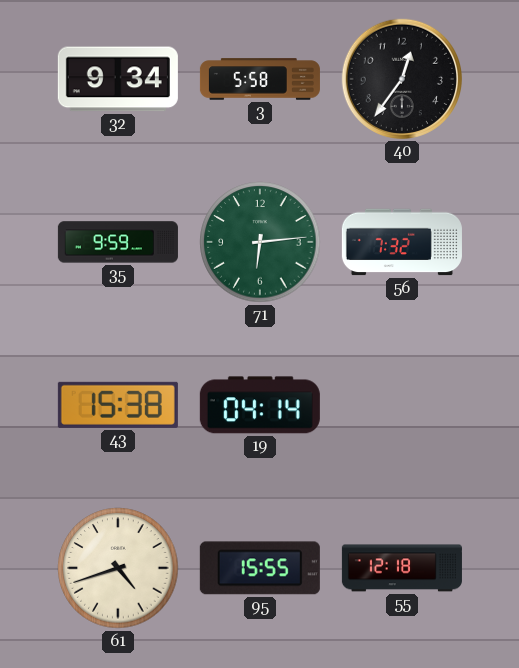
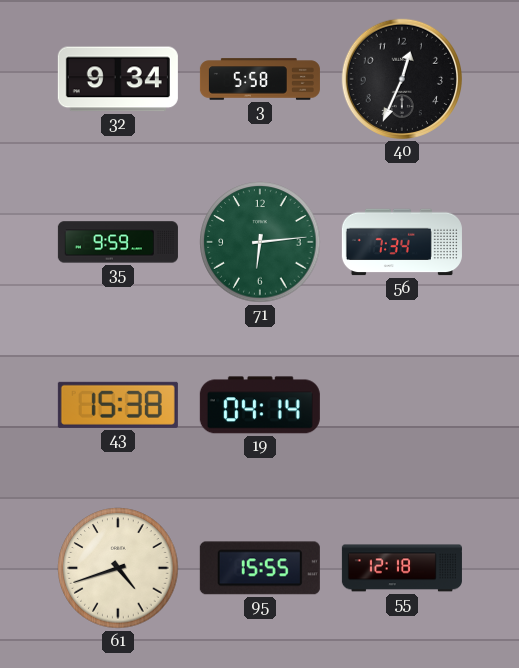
40: 12:36 -> 12:34 (402, 79)
56: 7:32 -> 7:34 (402, 242)
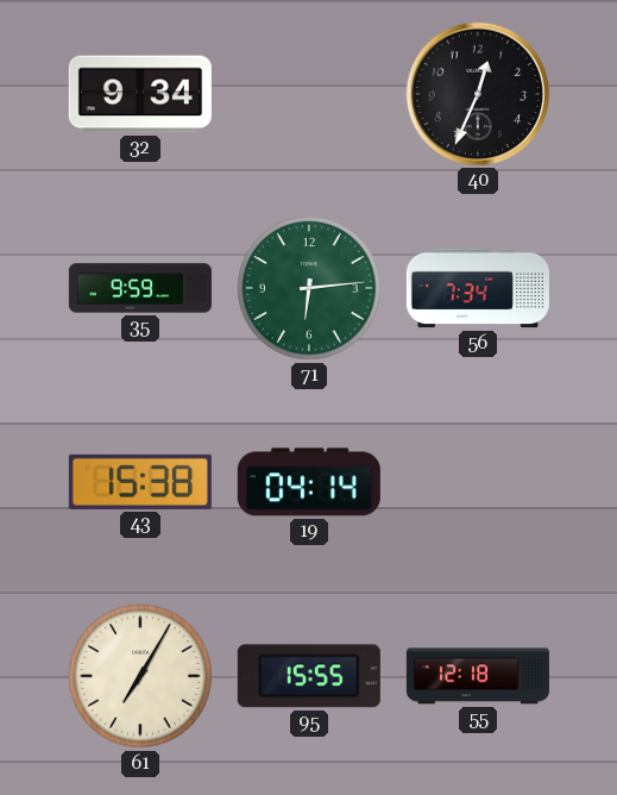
3: 5:58 -> none (260, 79)
61: 4:42 -> 7:05 (140, 676)
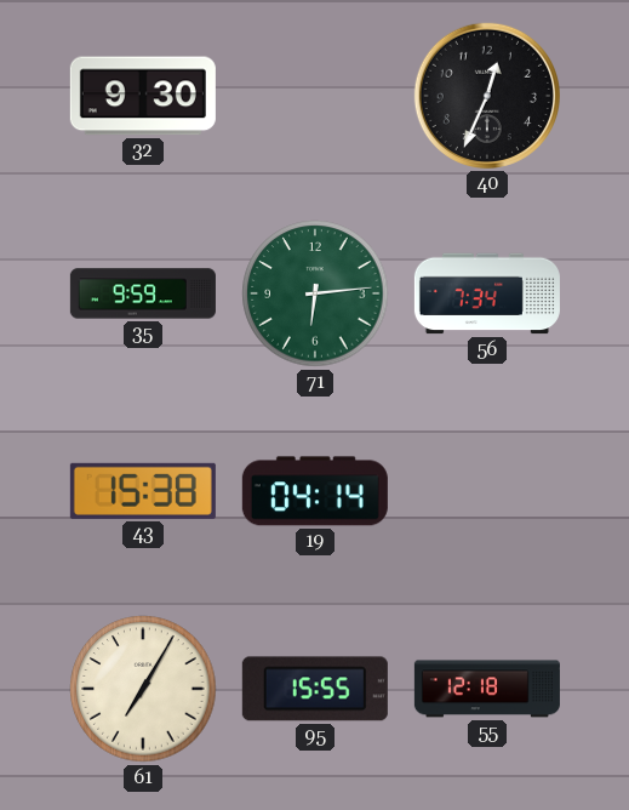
32: 9:34 -> 9:30 (143, 96)
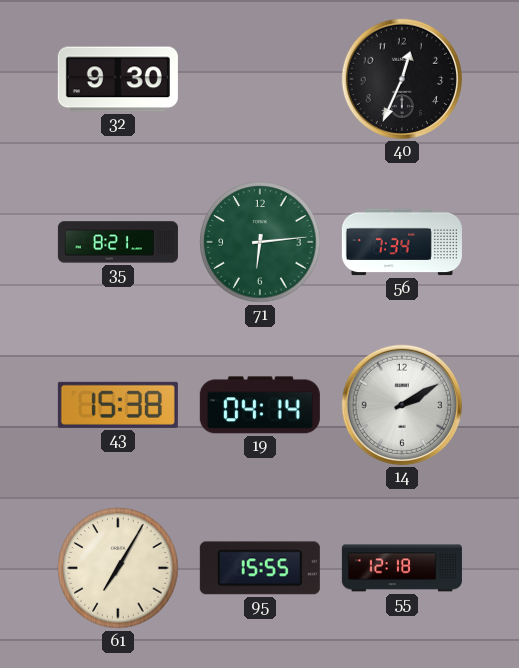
35: 9:59 -> 8:21 (118, 242)
14: none -> 2:10 (402, 405)
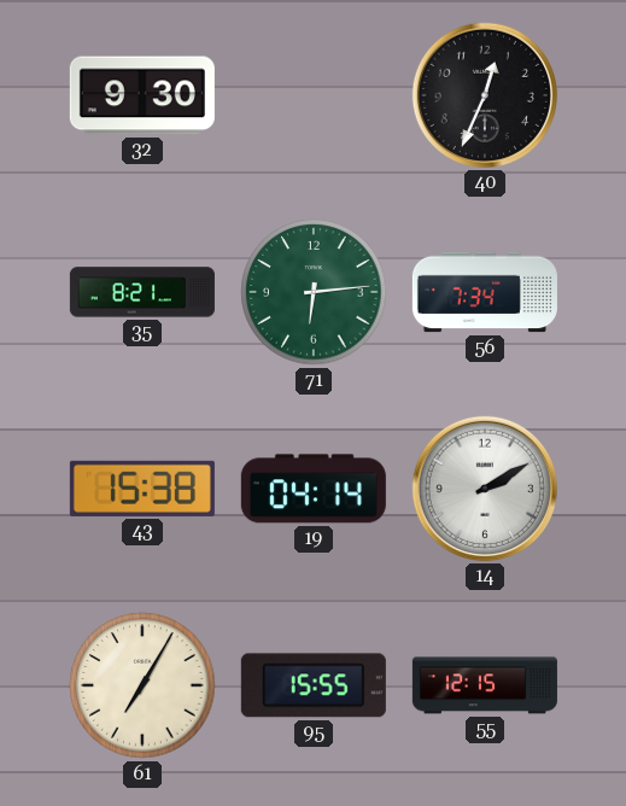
55: 12:18 -> 12:15 (485, 685)
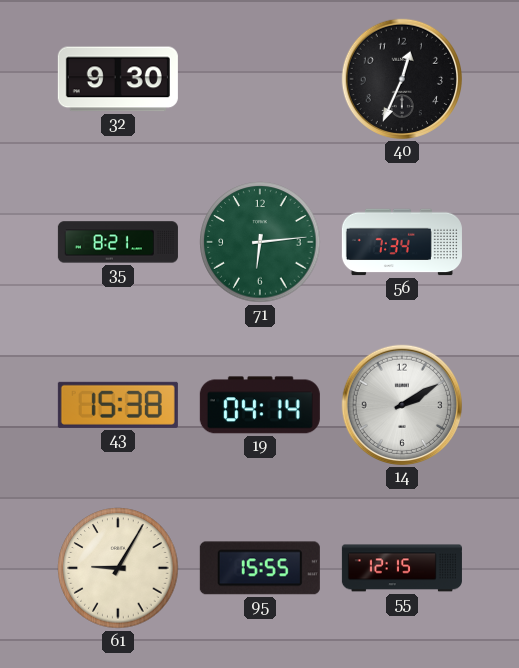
61: 7:05 -> 9:05 (118, 568)
